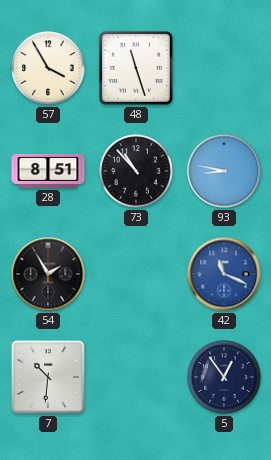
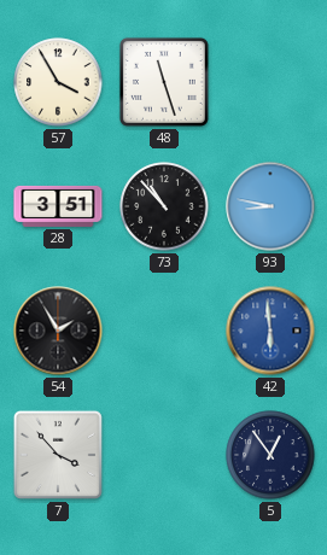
28: 8:51 -> 3:51 (58, 206)
42: 11:19 -> 5:59 (270, 331)
7: 10:31 -> 3:53 (58, 455)
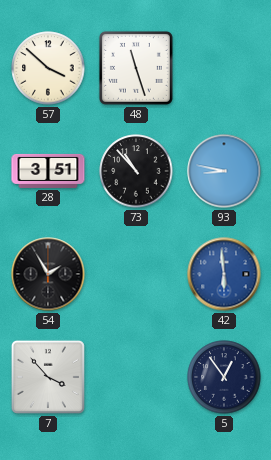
57: 3:55 -> 3:52 (48, 68)
